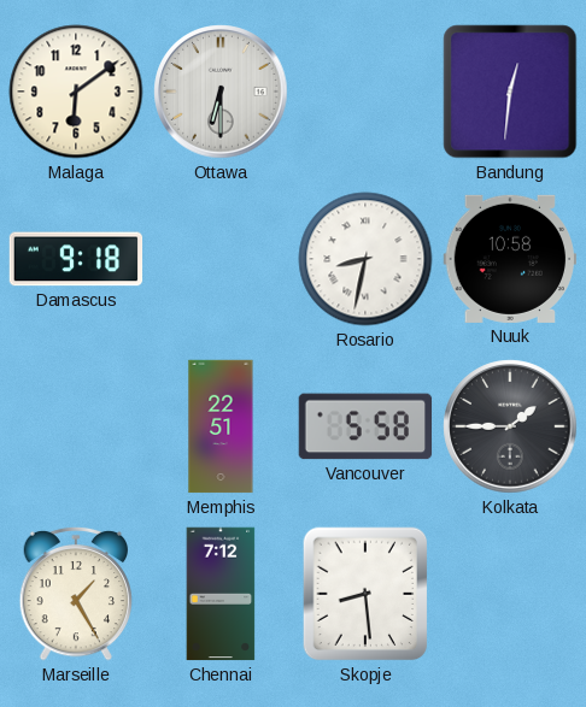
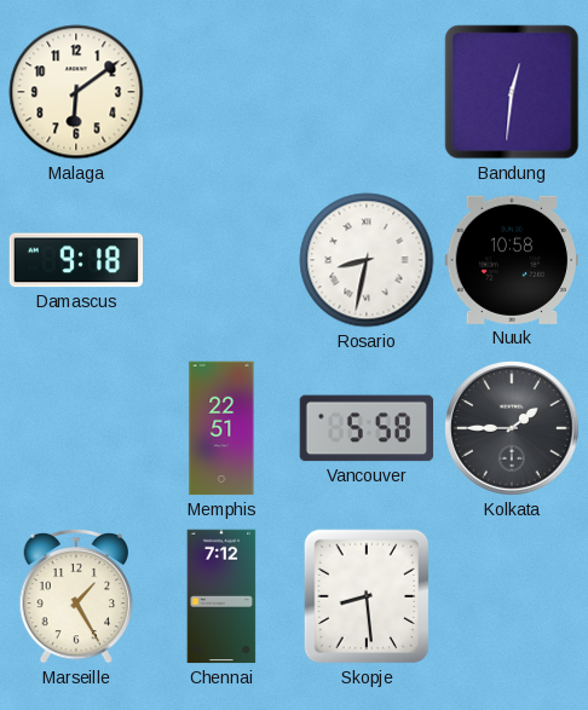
Ottawa: 6:30 -> none (221, 92)
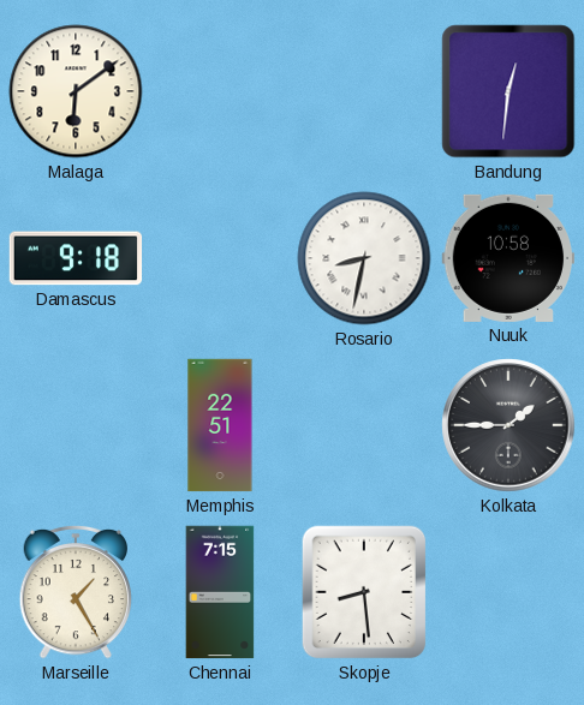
Vancouver: 5:58 -> none (367, 428)
Chennai: 7:12 -> 7:15 (220, 592)
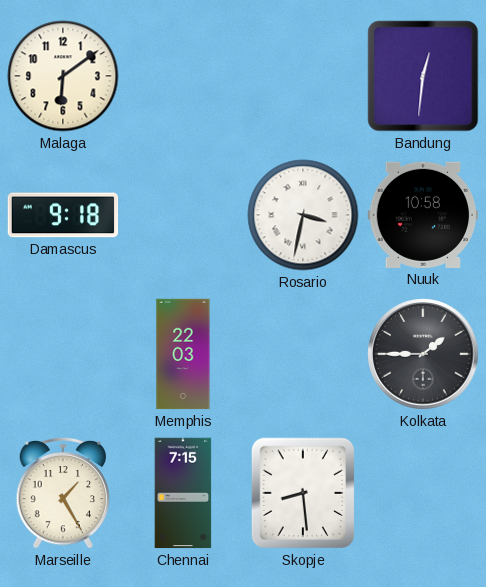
Rosario: 8:32 -> 3:32 (303, 215)
Memphis: 22:51 -> 22:03 (183, 354)
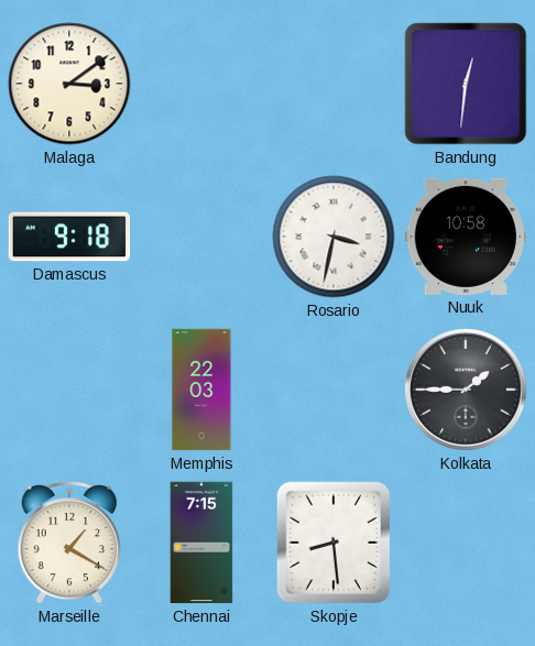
Malaga: 6:09 -> 3:09 (69, 84)
Marseille: 1:25 -> 1:20 (69, 543)
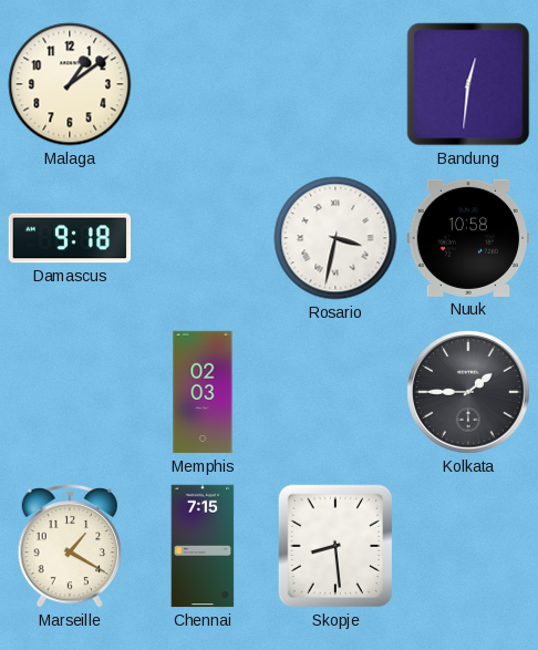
Malaga: 3:09 -> 1:09 (70, 84)
Memphis: 22:03 -> 02:03 (203, 392)
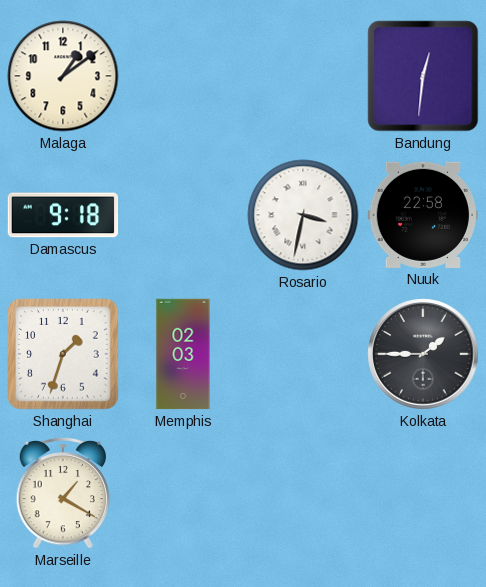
Nuuk: 10:58 -> 22:58 (422, 215)
Shanghai: none -> 1:33 (63, 354)
Chennai: 7:15 -> none (203, 546)
Skopje: 8:29 -> none (335, 546)
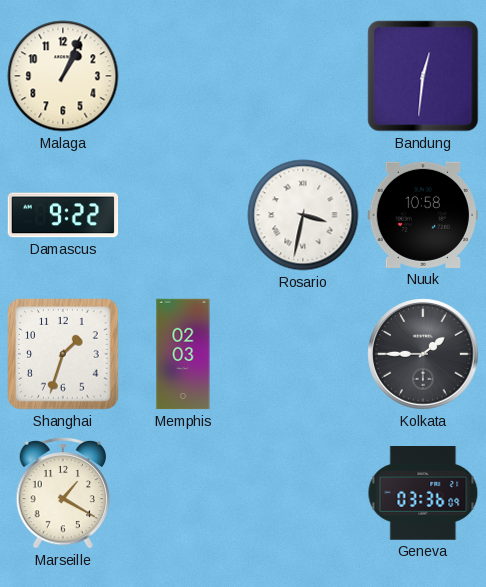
Malaga: 1:09 -> 1:04 (63, 76)
Damascus: 9:18 -> 9:22 (63, 215)
Nuuk: 22:58 -> 10:58 (422, 215)
Geneva: none -> 03:36 (423, 494)
